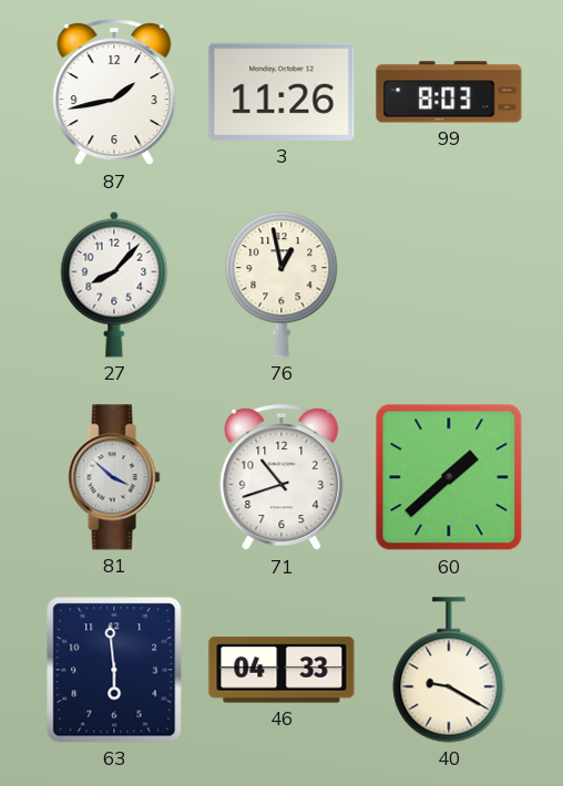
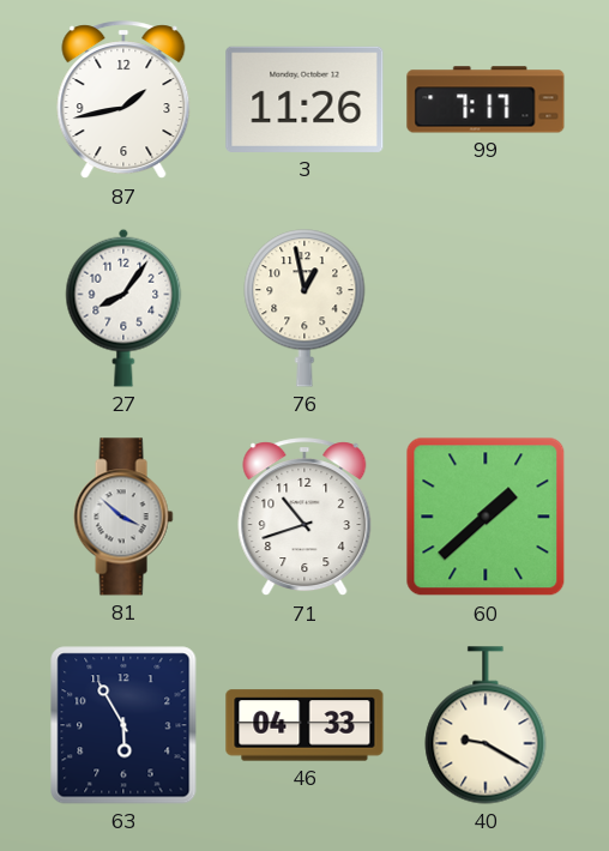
99: 8:03 -> 7:17 (486, 99)
27: 8:07 -> 8:06 (123, 308)
63: 5:59 -> 5:55 (123, 725)
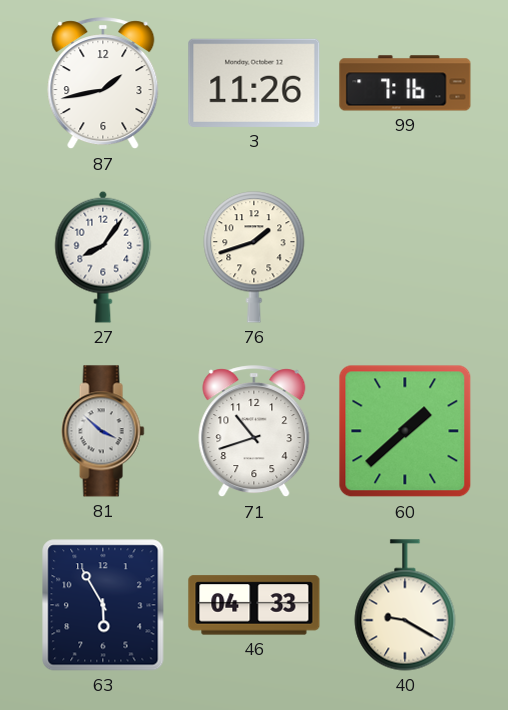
99: 7:17 -> 7:16 (405, 83)
76: 12:58 -> 1:42 (254, 257)
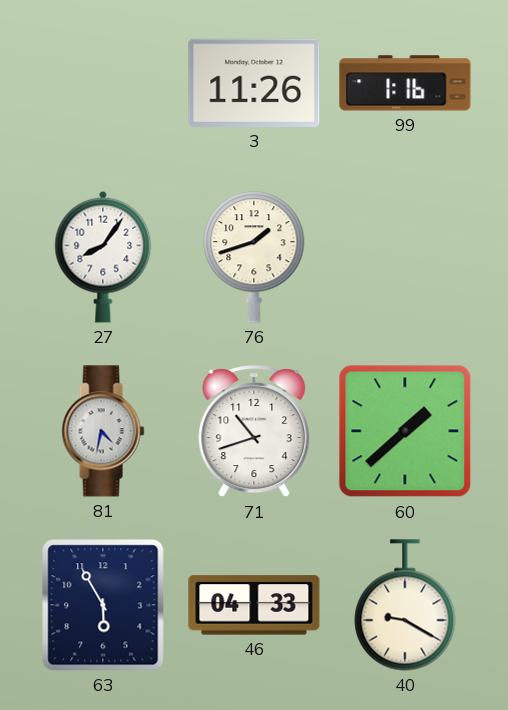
87: 1:43 -> none (103, 84)
99: 7:16 -> 1:16 (405, 83)
81: 3:52 -> 4:32 (103, 431)
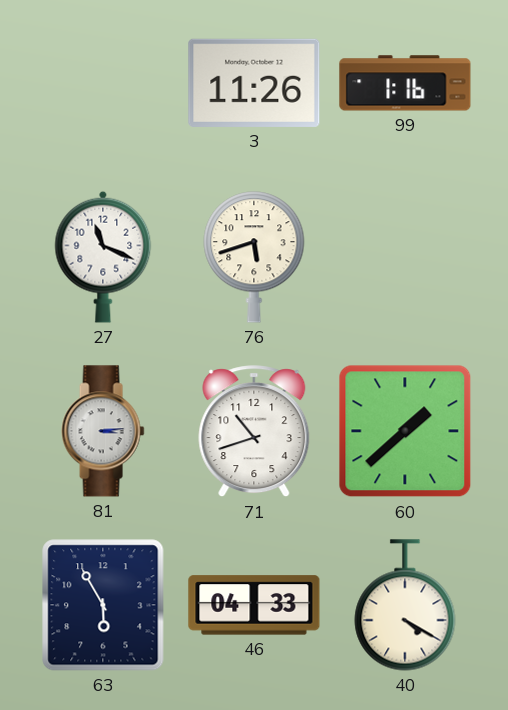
27: 8:06 -> 11:19 (103, 257)
76: 1:42 -> 5:42 (254, 257)
81: 4:32 -> 3:14 (103, 431)
40: 9:20 -> 4:20 (405, 605)
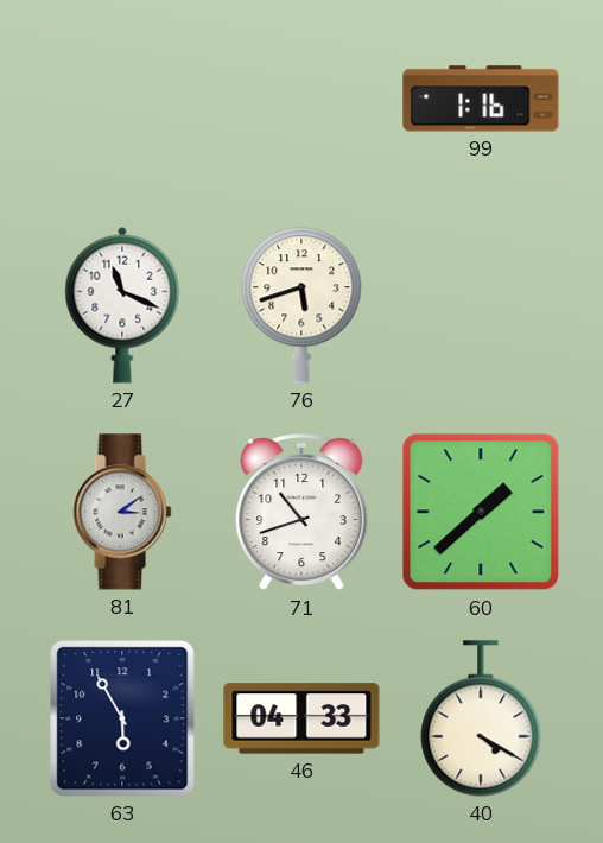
3: 11:26 -> none (254, 83)
81: 3:14 -> 3:09 (122, 512)
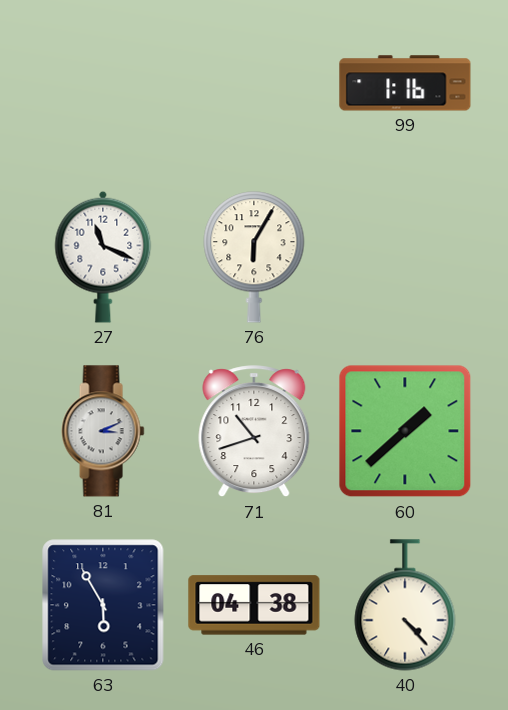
76: 5:42 -> 6:05 (254, 257)
81: 3:09 -> 3:11 (103, 431)
46: 04:33 -> 04:38 (254, 605)
40: 4:20 -> 4:23 (405, 605)
